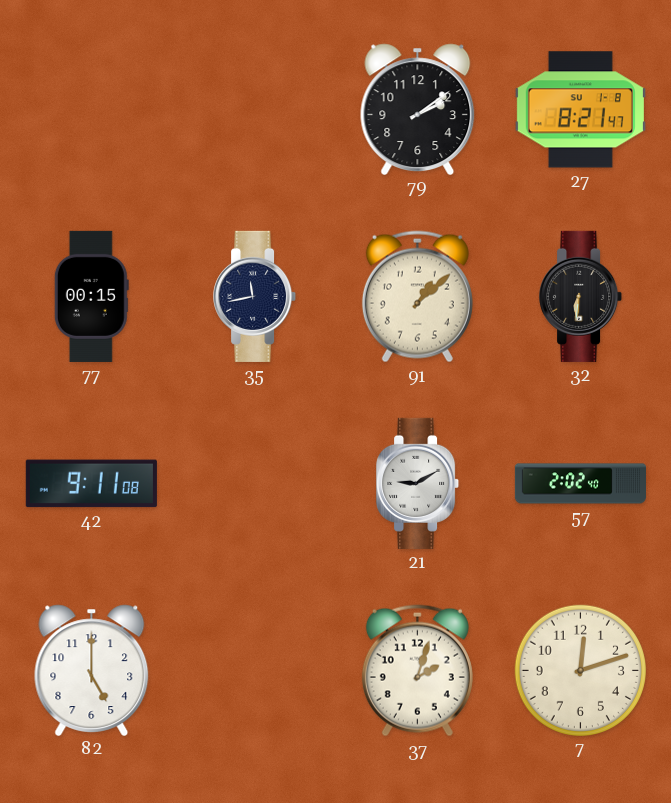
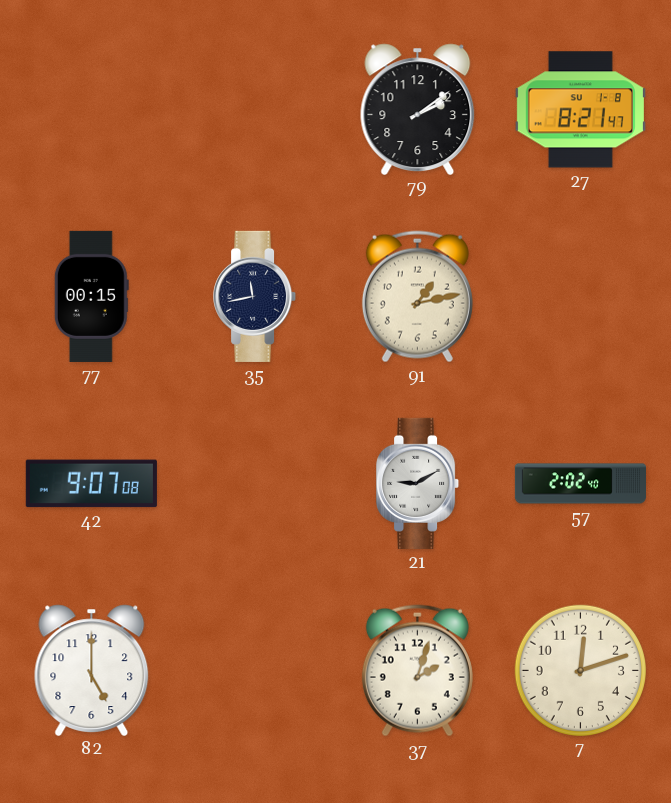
91: 1:08 -> 1:13 (417, 297)
32: 6:31 -> none (581, 296)
42: 9:11 -> 9:07 (91, 484)
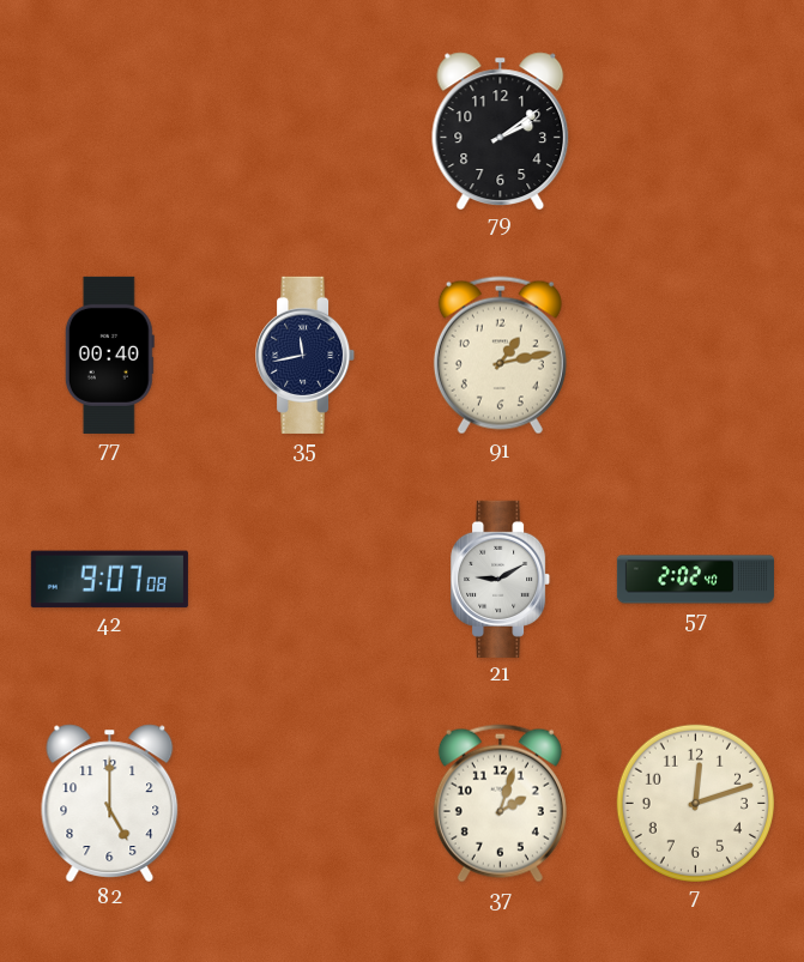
27: 8:21 -> none (580, 110)
77: 00:15 -> 00:40 (109, 355)
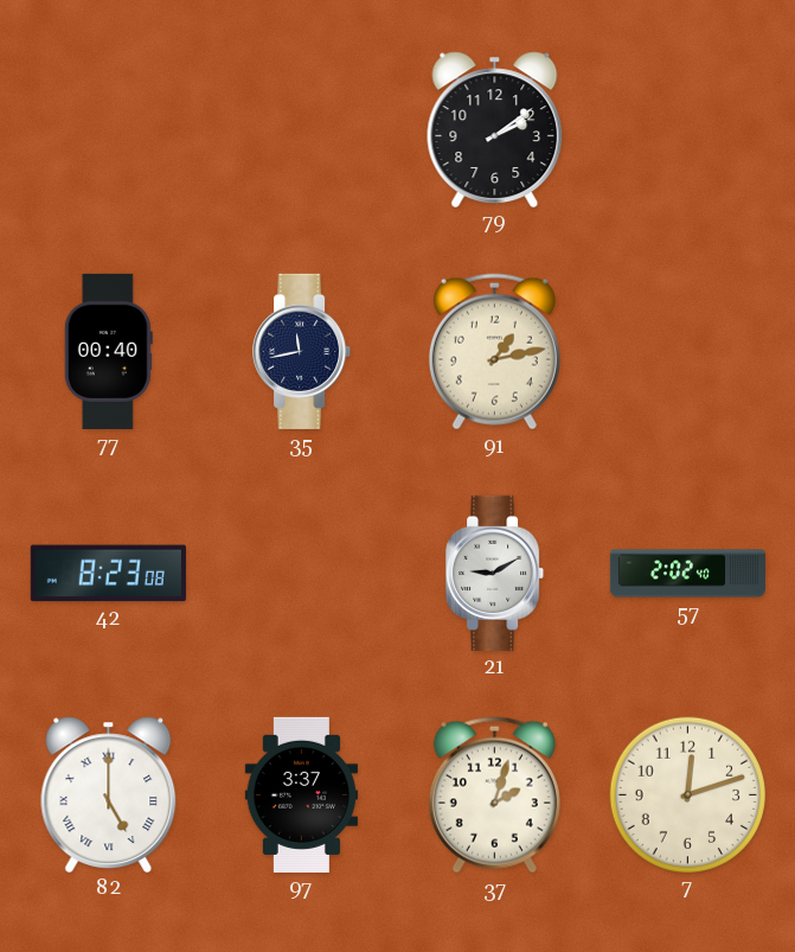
42: 9:07 -> 8:23 (108, 574)
82 numerals: Arabic -> Roman (109, 794)
97: none -> 3:37 (301, 794)
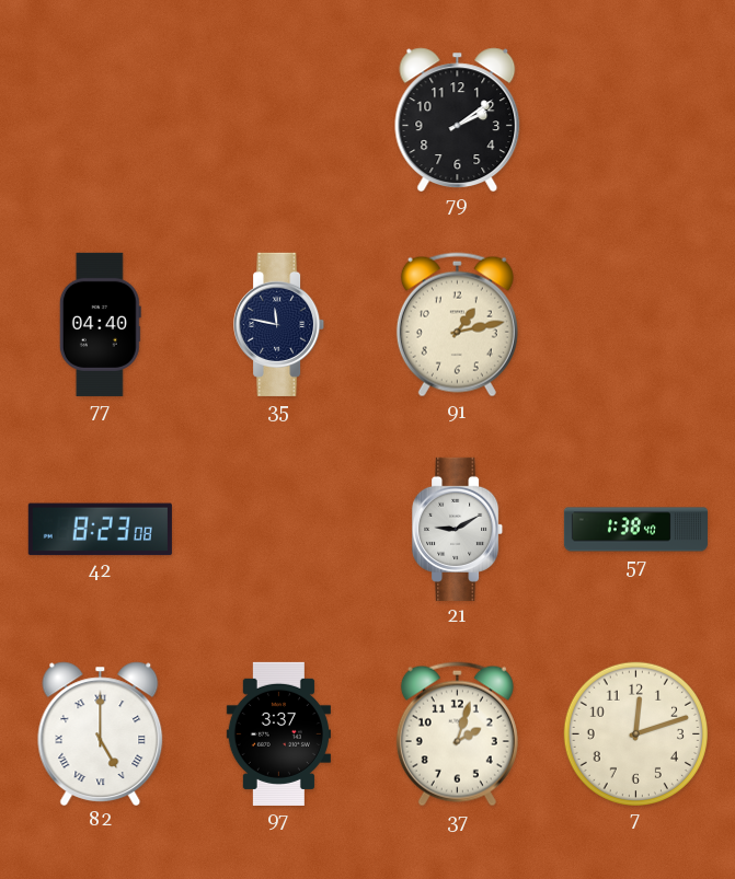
77: 00:40 -> 04:40 (100, 324)
35: 11:43 -> 11:47 (279, 324)
57: 2:02 -> 1:38 (635, 530)
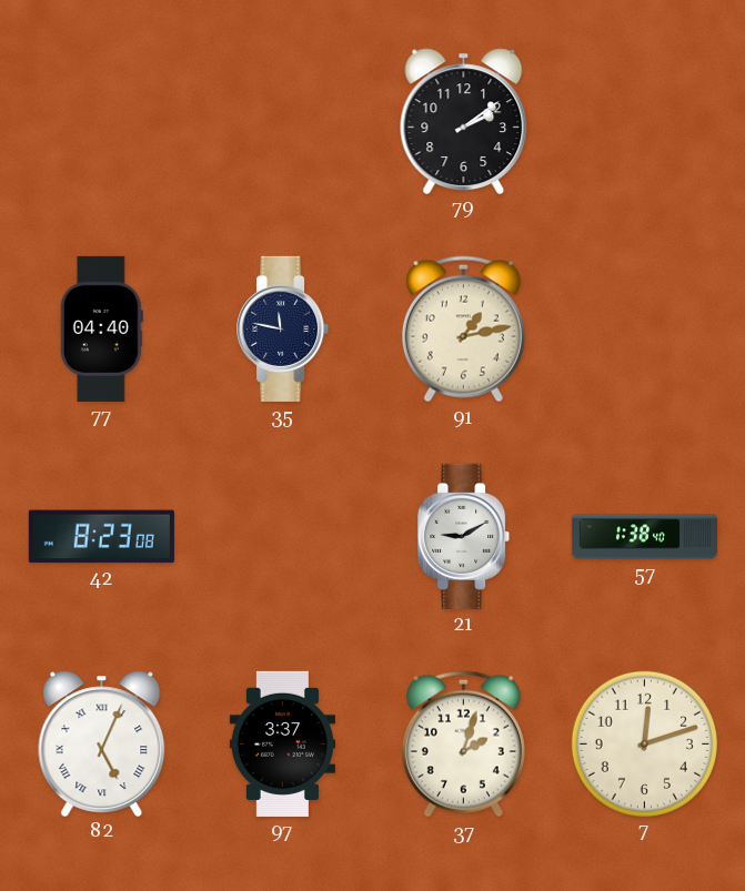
82: 5:00 -> 5:04 (102, 743)
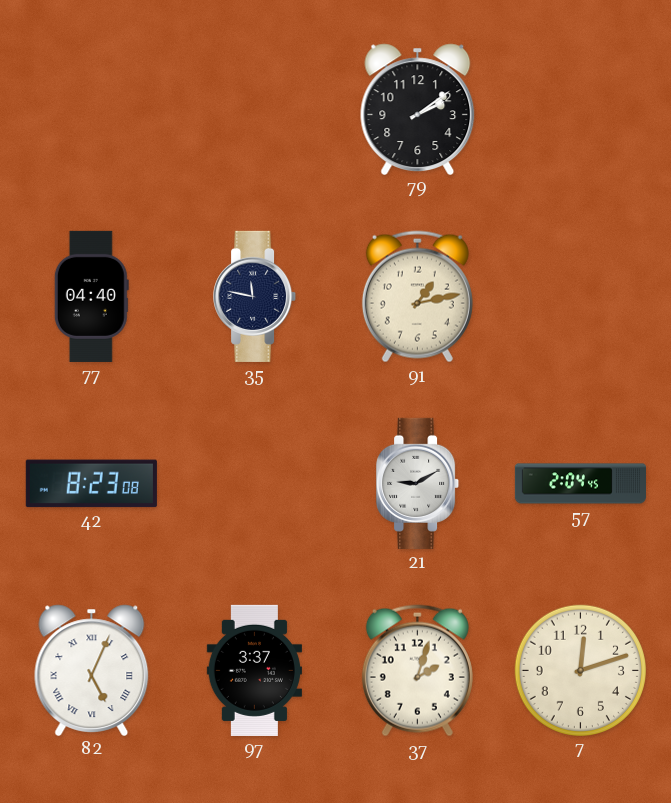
57: 1:38 -> 2:04 (580, 484)
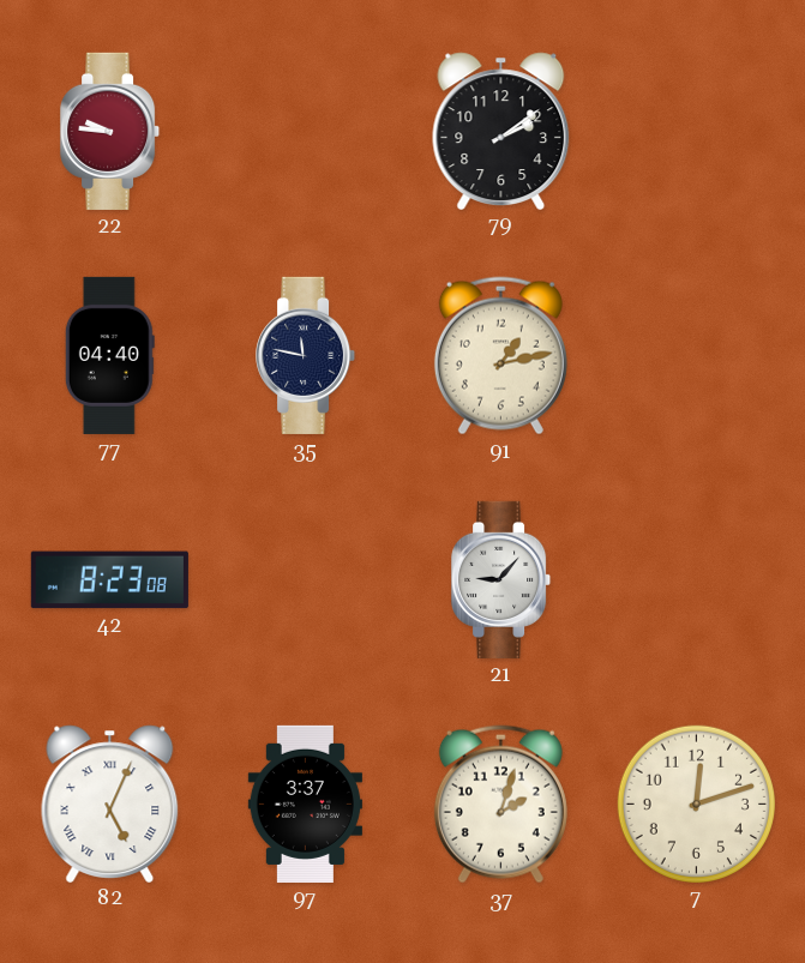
22: none -> 9:46 (110, 131)
21: 9:10 -> 9:07 (501, 579)
57: 2:04 -> none (580, 484)
